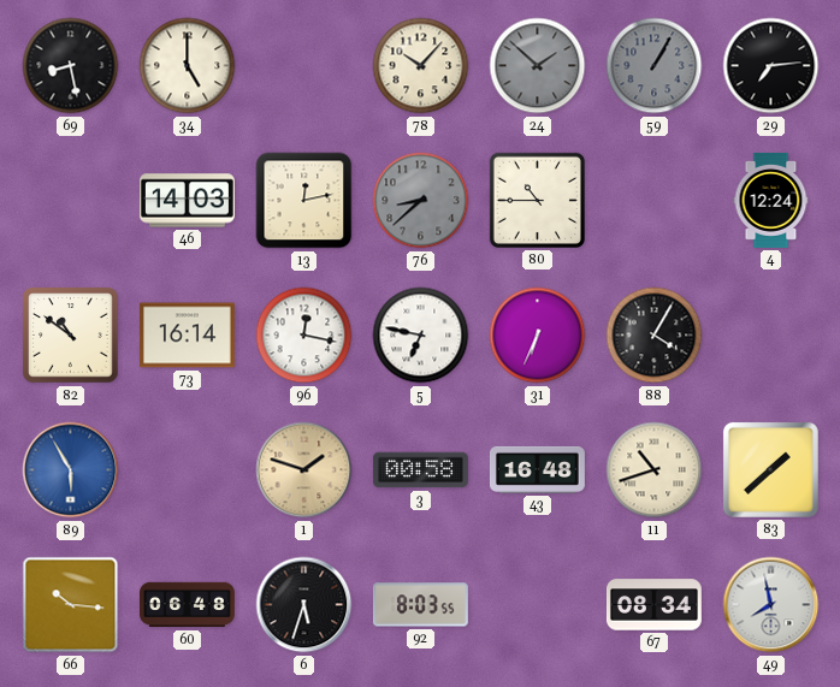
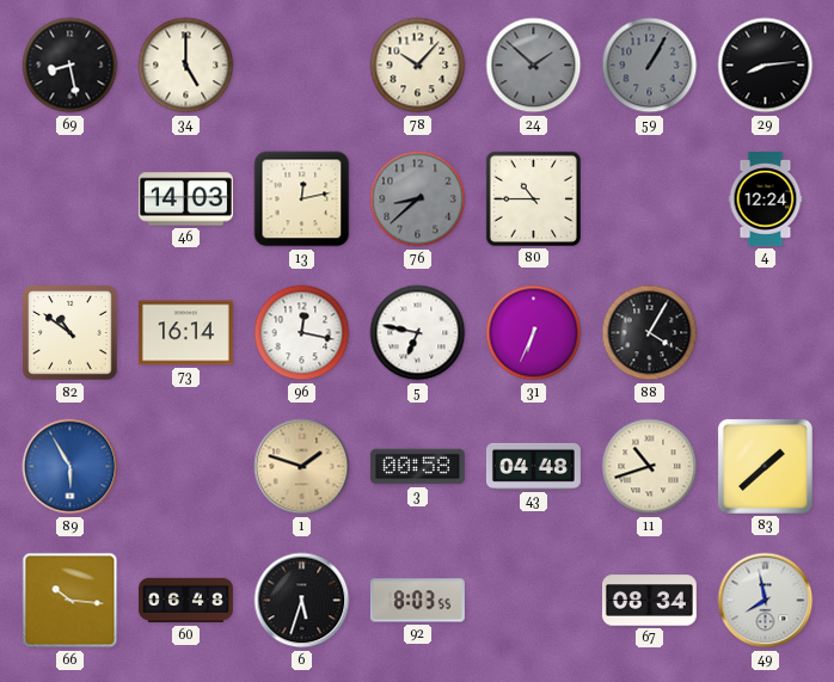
29: 7:14 -> 8:14 (766, 66)
43: 16:48 -> 04:48 (533, 466)
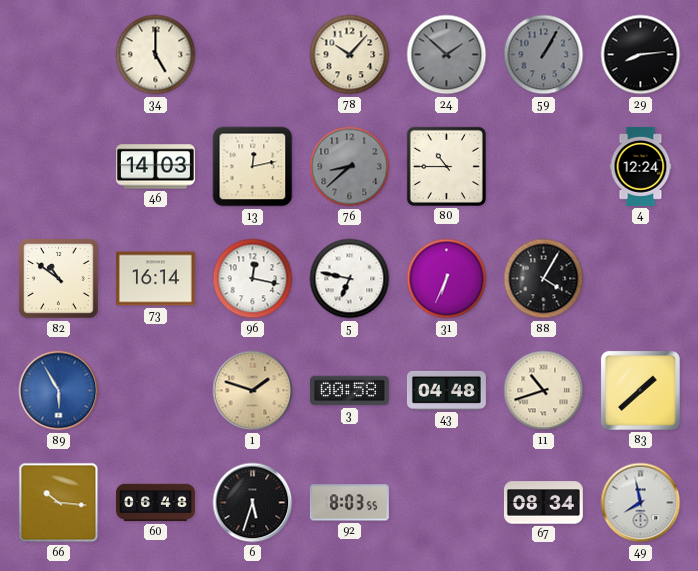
69: 8:28 -> none (70, 66)
